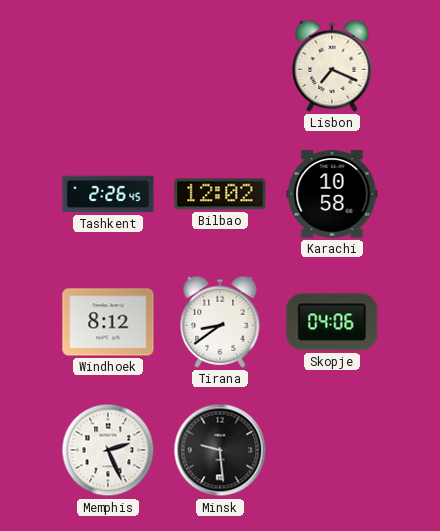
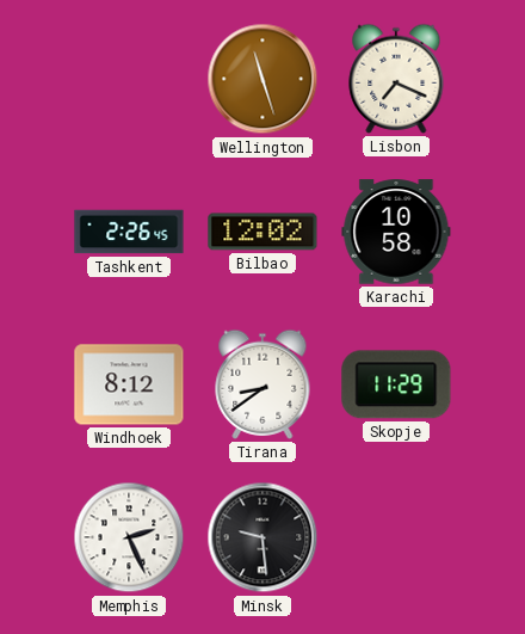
Wellington: none -> 11:27 (262, 79)
Skopje: 04:06 -> 11:29 (396, 384)
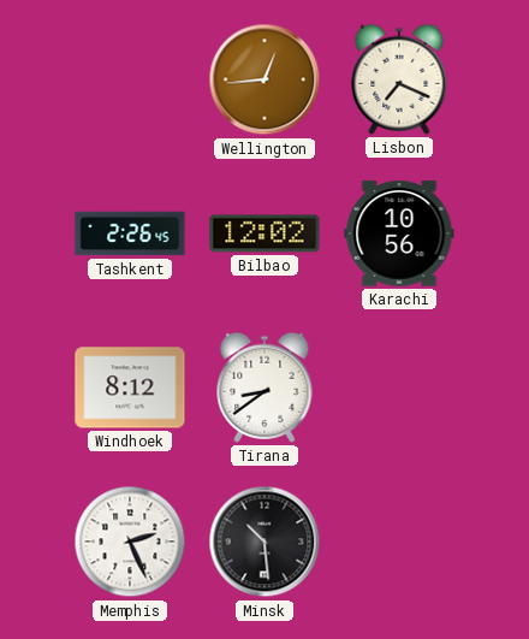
Wellington: 11:27 -> 12:44 (264, 79)
Karachi: 10:58 -> 10:56 (399, 233)
Skopje: 11:29 -> none (396, 384)
Minsk: 9:29 -> 10:29 (264, 542)
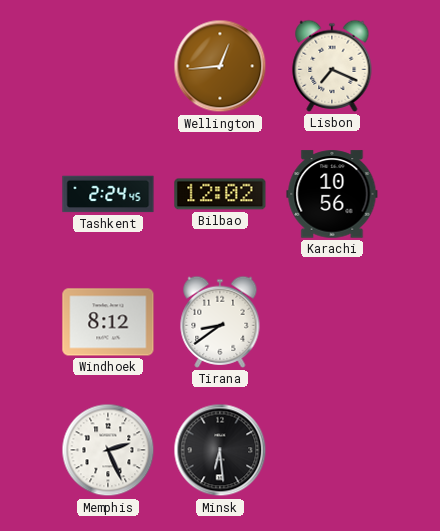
Tashkent: 2:26 -> 2:24 (108, 194)
Minsk: 10:29 -> 6:29 (220, 450)
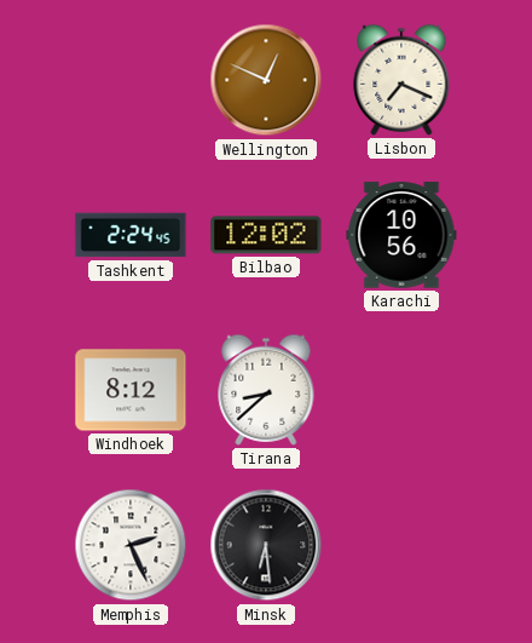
Wellington: 12:44 -> 12:49 (266, 80)
Tirana: 8:39 -> 8:38 (266, 390)
